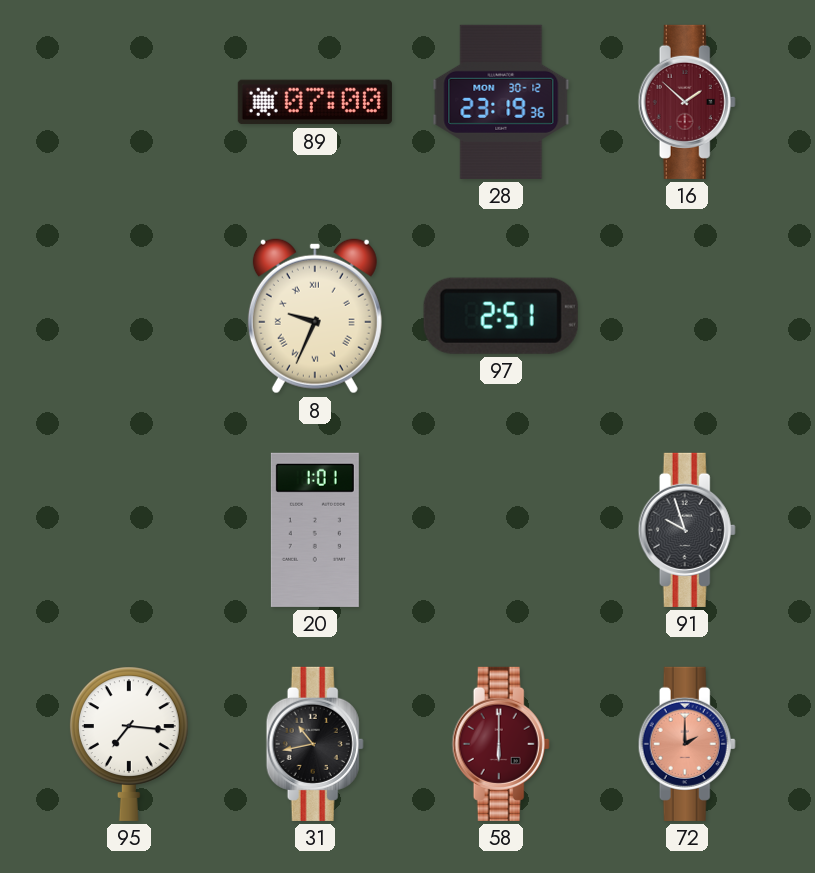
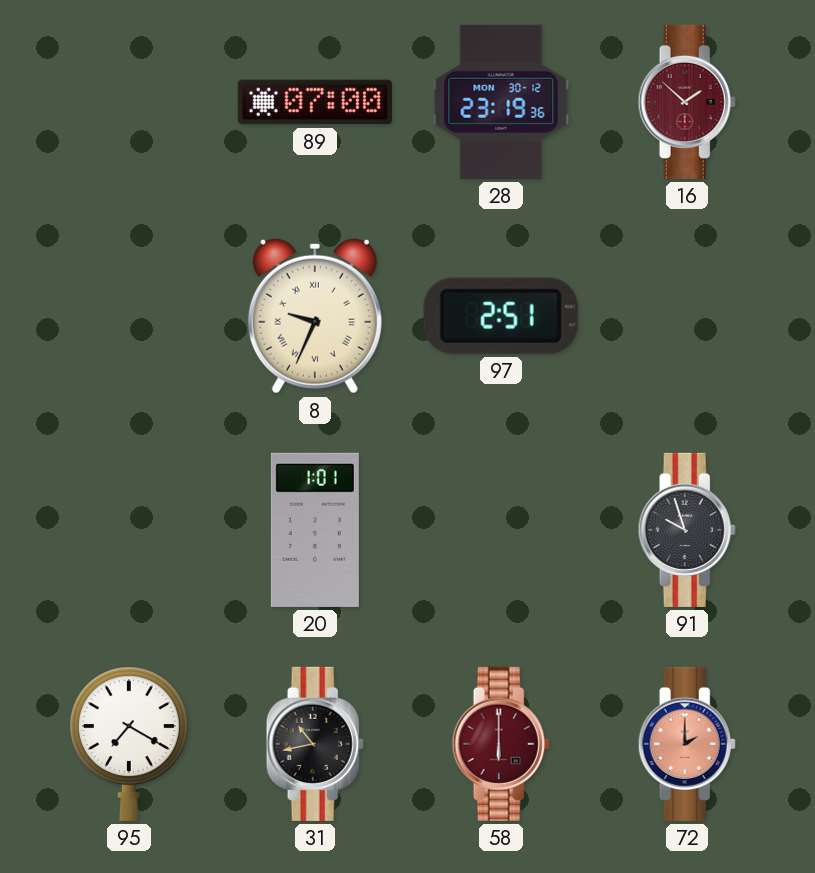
95: 7:16 -> 7:20 (129, 744)
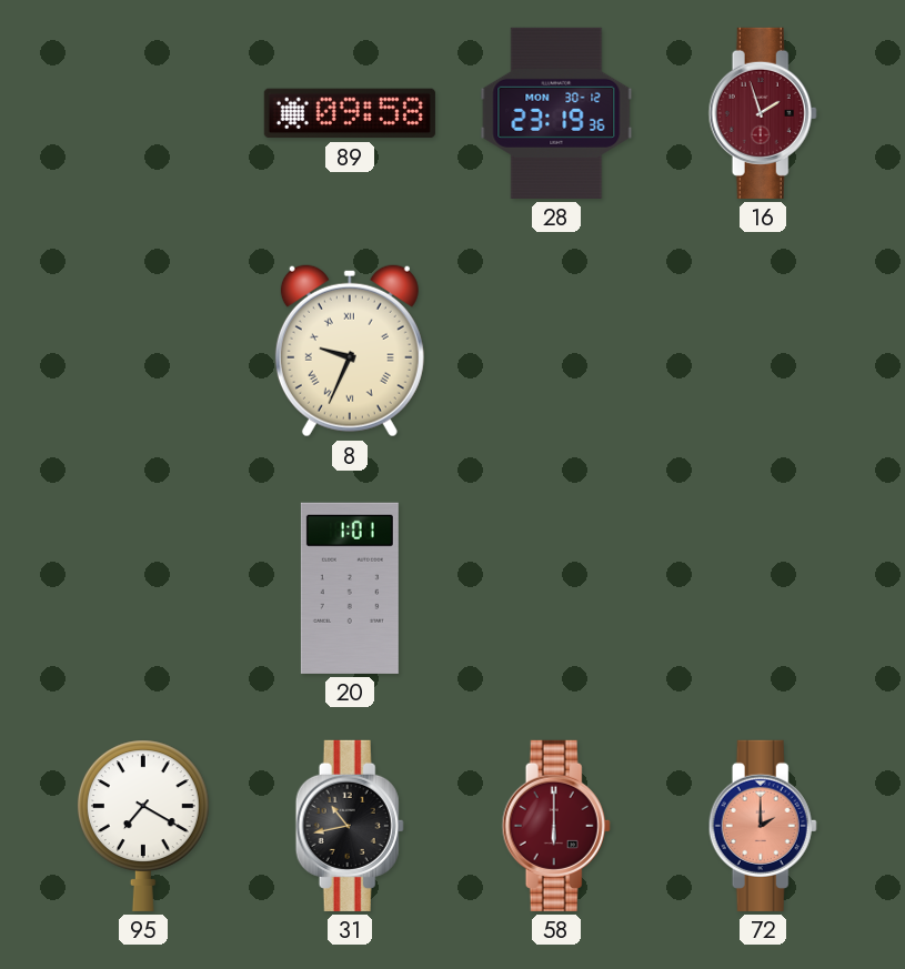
89: 07:00 -> 09:58 (350, 113)
16: 1:52 -> 1:57 (763, 113)
97: 2:51 -> none (501, 316)
91: 9:57 -> none (687, 530)
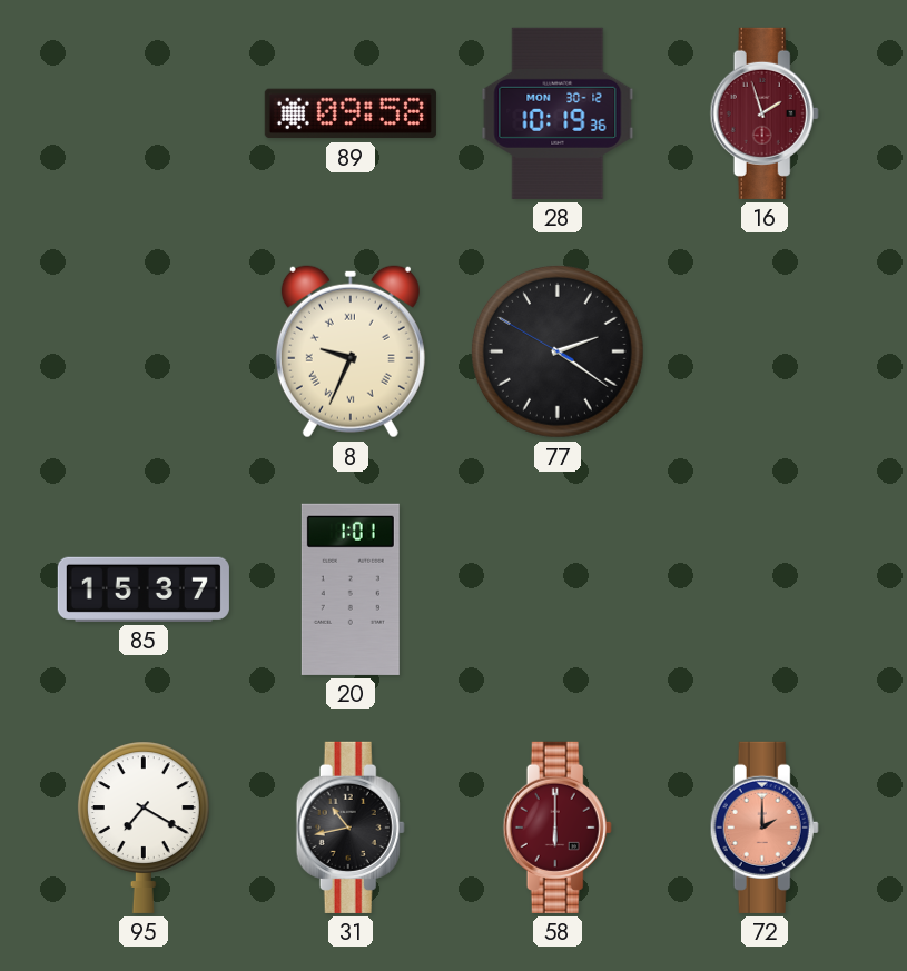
28: 23:19 -> 10:19 (558, 113)
77: none -> 2:20 (558, 351)
85: none -> 15:37 (144, 589)
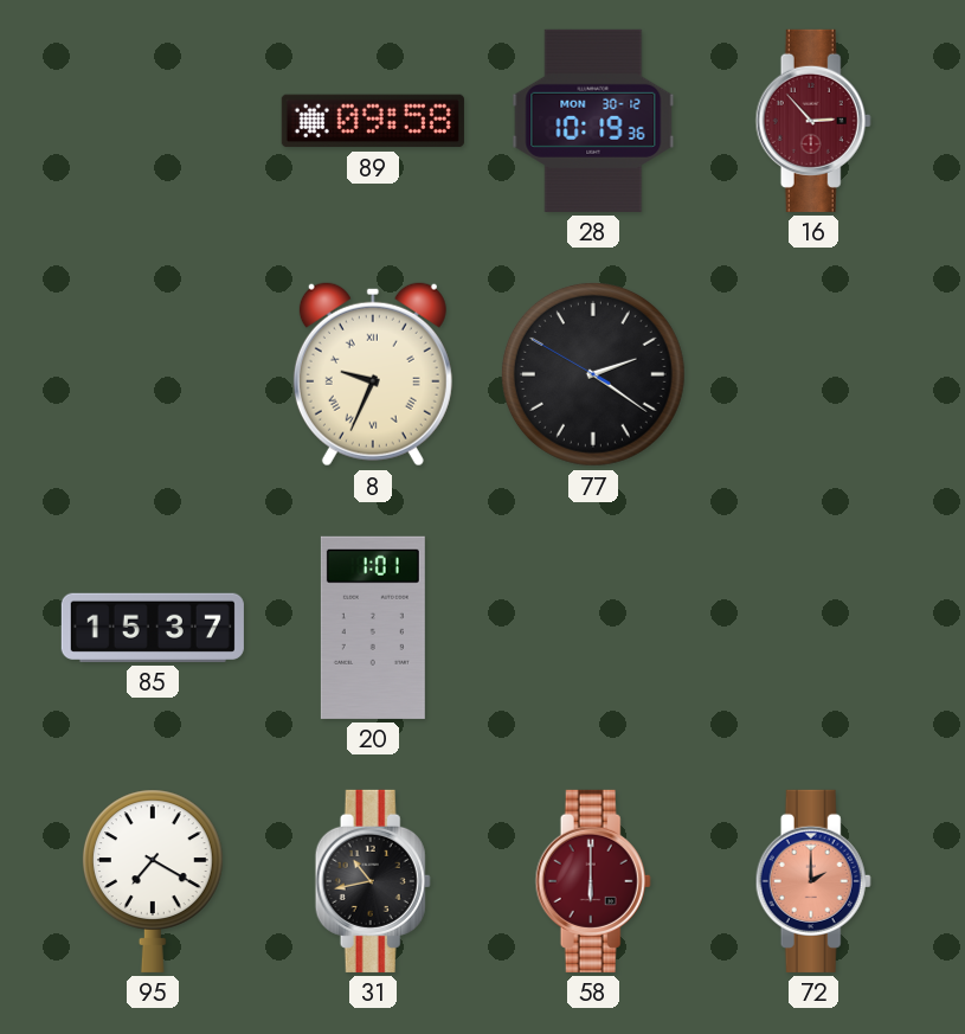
16: 1:57 -> 2:53 (813, 121)
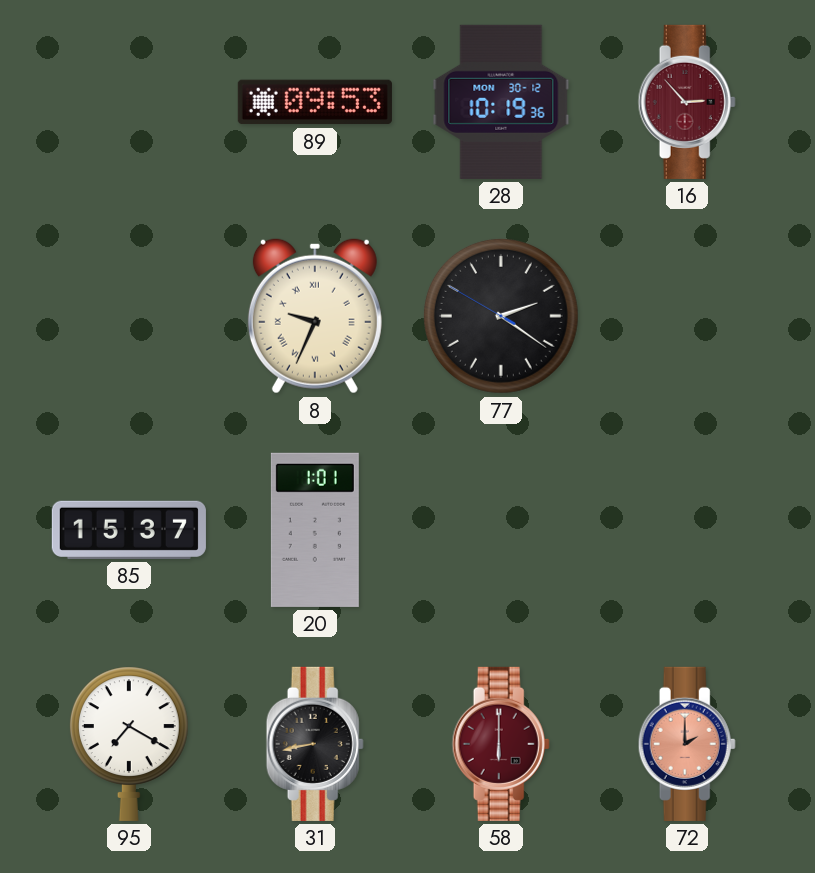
89: 09:58 -> 09:53 (315, 102)
31: 10:43 -> 8:43 (315, 744)
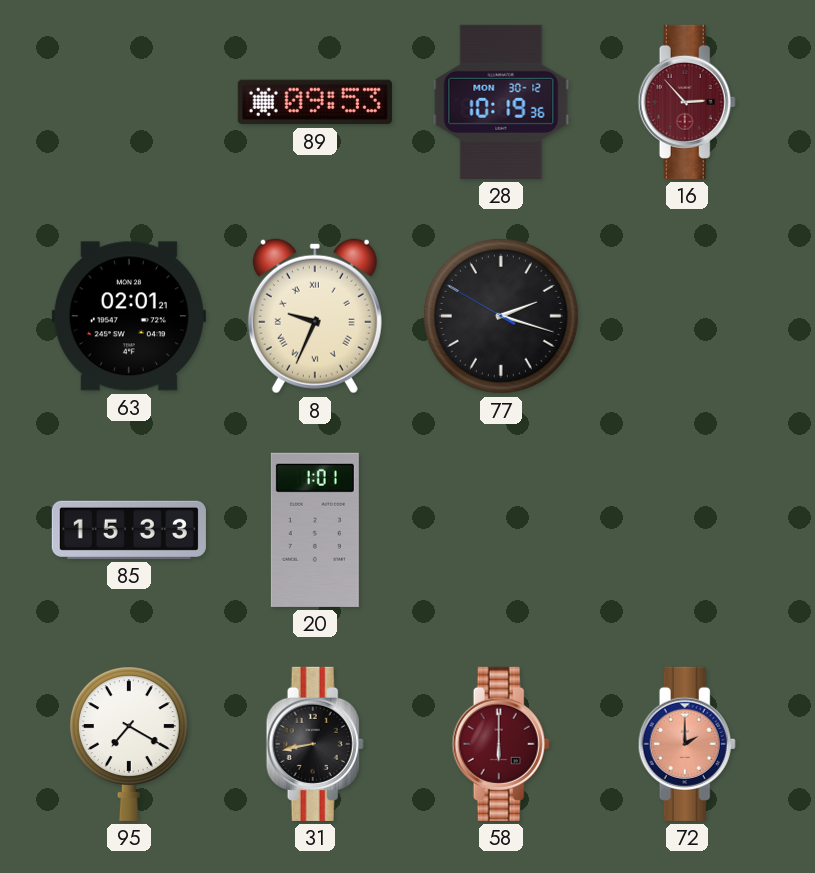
63: none -> 02:01 (129, 316)
77: 2:20 -> 2:17 (501, 316)
85: 15:37 -> 15:33 (129, 530)
